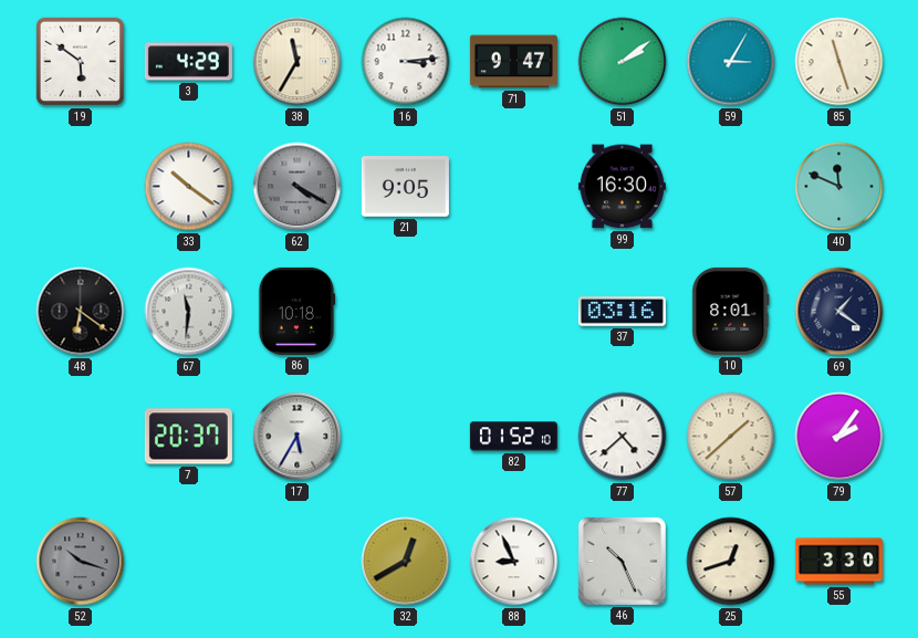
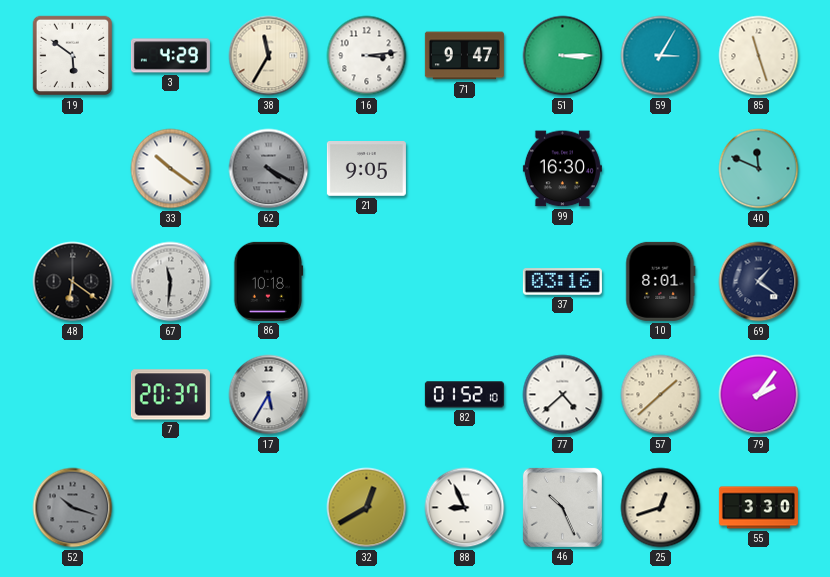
51: 2:09 -> 3:15 (563, 56)
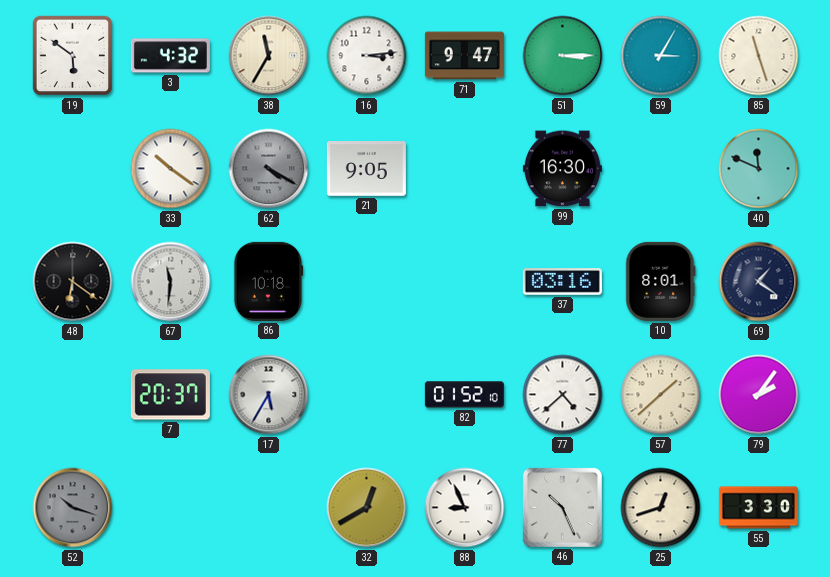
3: 4:29 -> 4:32 (170, 56)
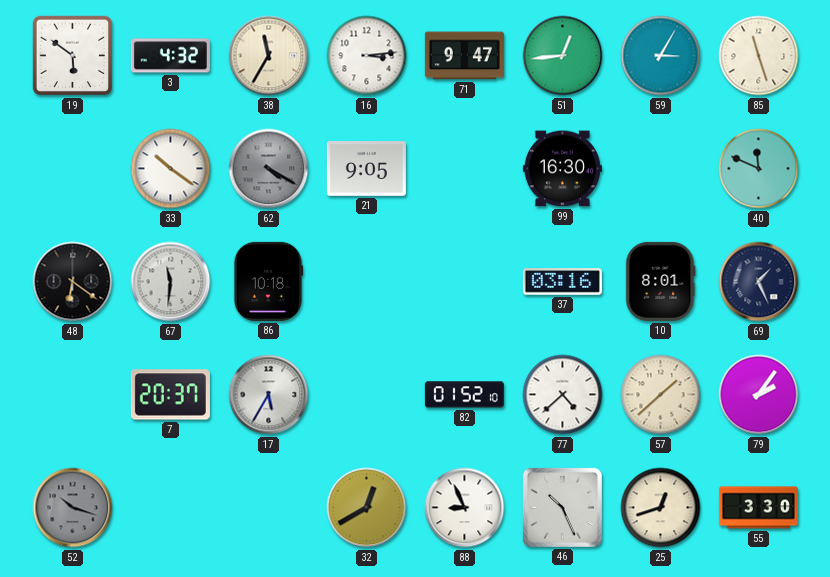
51: 3:15 -> 12:44 (563, 56)
69: 1:21 -> 1:26 (759, 282)
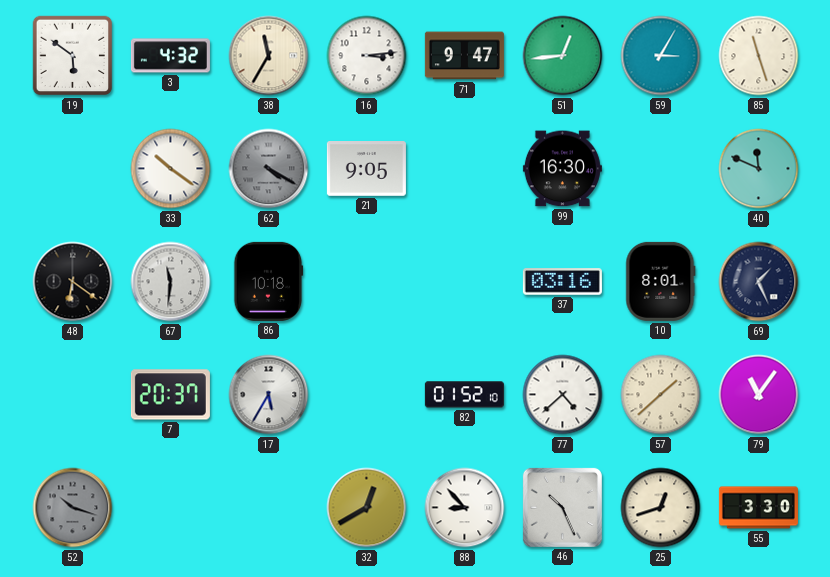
79: 2:06 -> 11:06 (759, 395)
88: 8:56 -> 8:53 (465, 508)
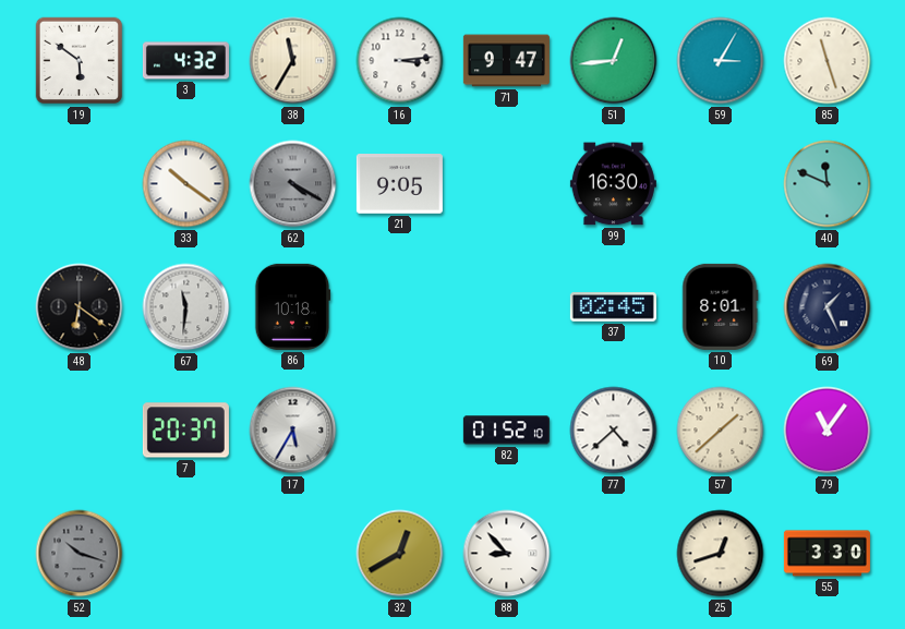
37: 03:16 -> 02:45 (613, 307)
46: 10:26 -> none (562, 507)
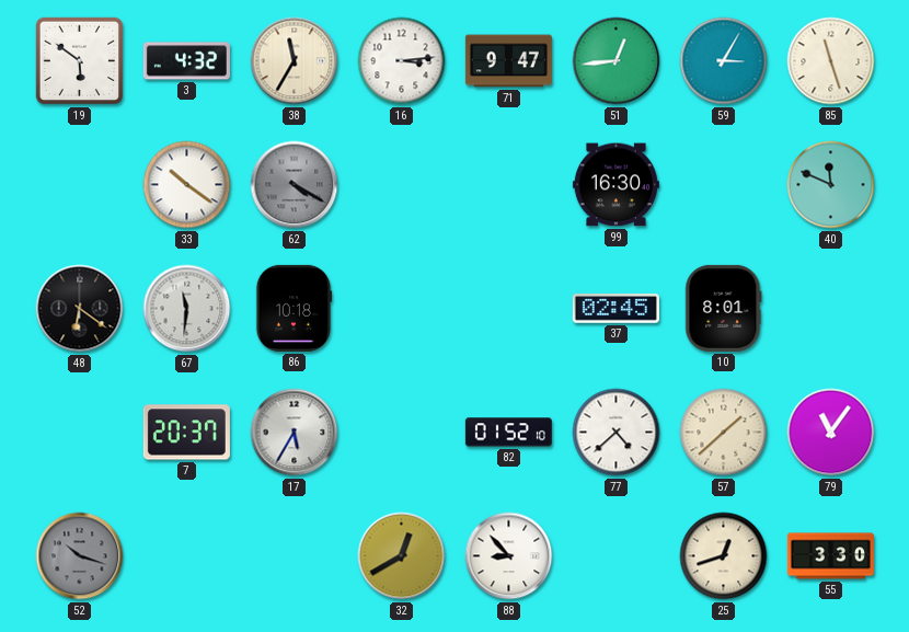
21: 9:05 -> none (399, 184)
69: 1:26 -> none (828, 307)
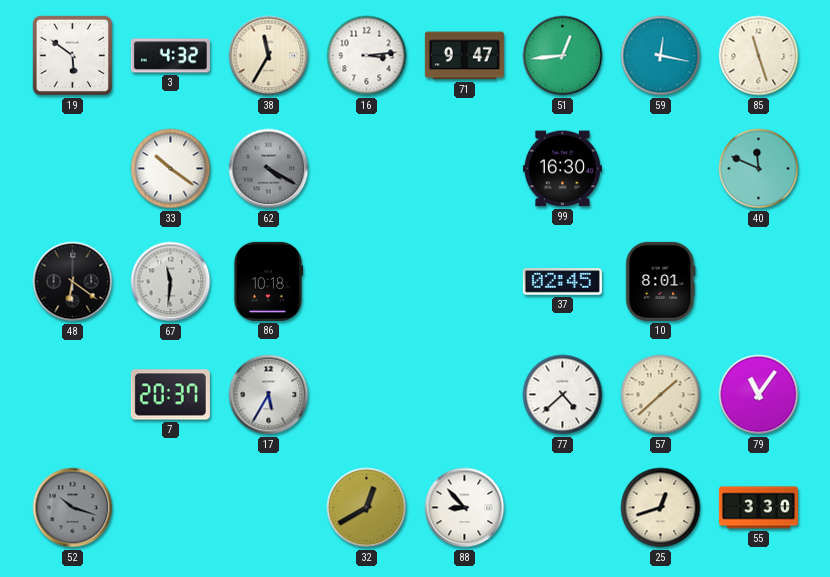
59: 3:05 -> 12:17 (661, 56)
82: 01:52 -> none (508, 433)
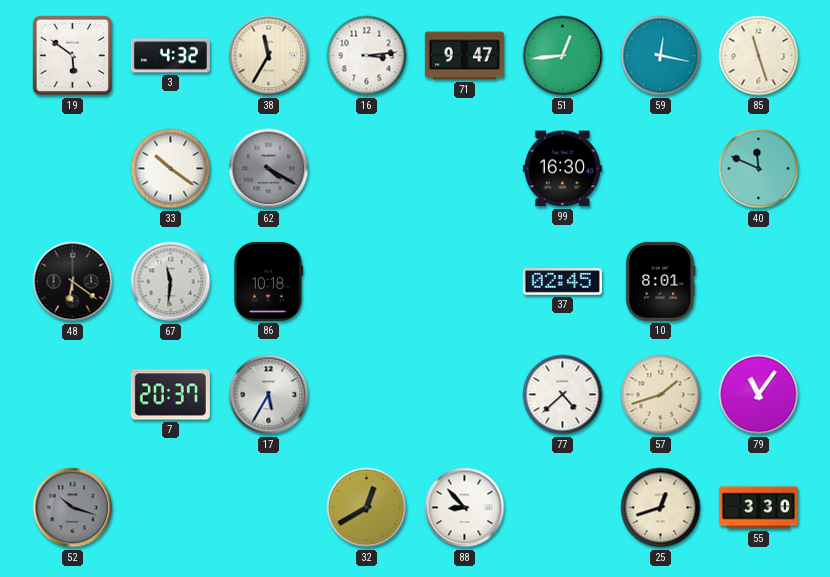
57: 1:38 -> 1:42 (661, 395)
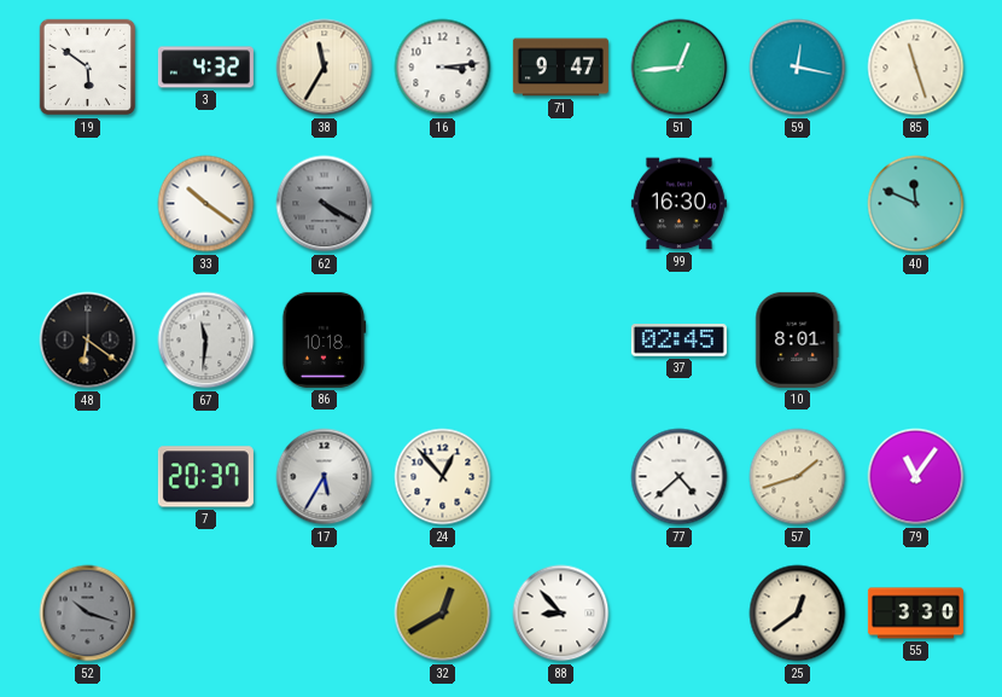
24: none -> 12:53 (443, 477)
25: 12:42 -> 12:39 (798, 614)
